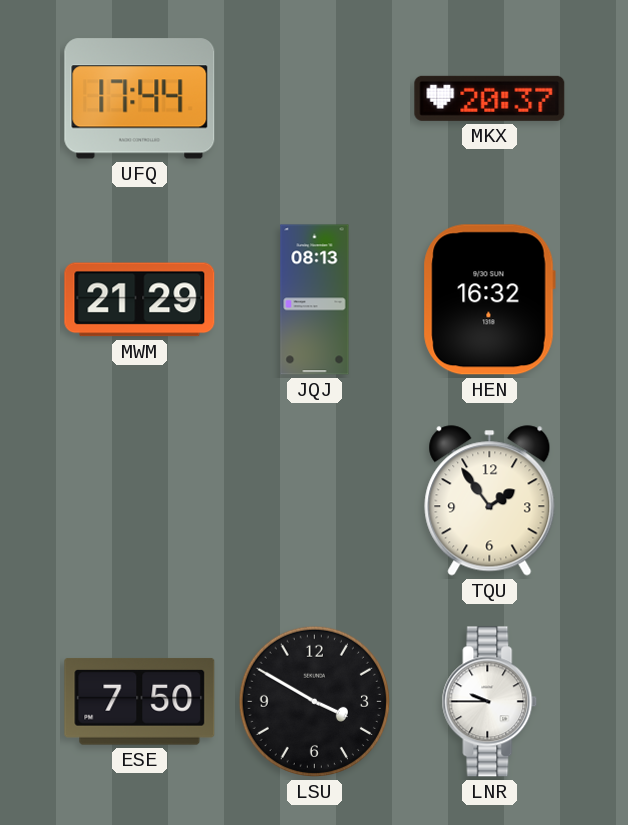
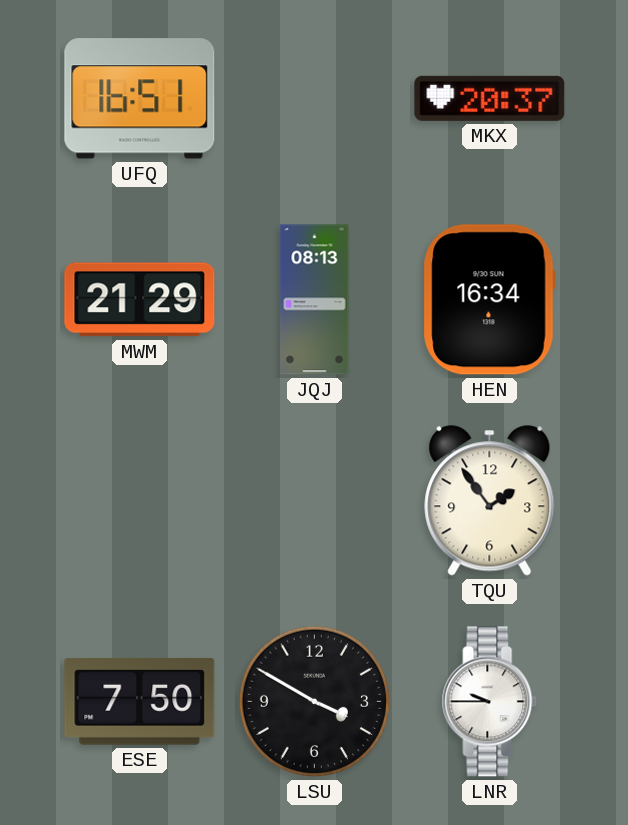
UFQ: 17:44 -> 16:51 (140, 99)
HEN: 16:32 -> 16:34 (489, 300)
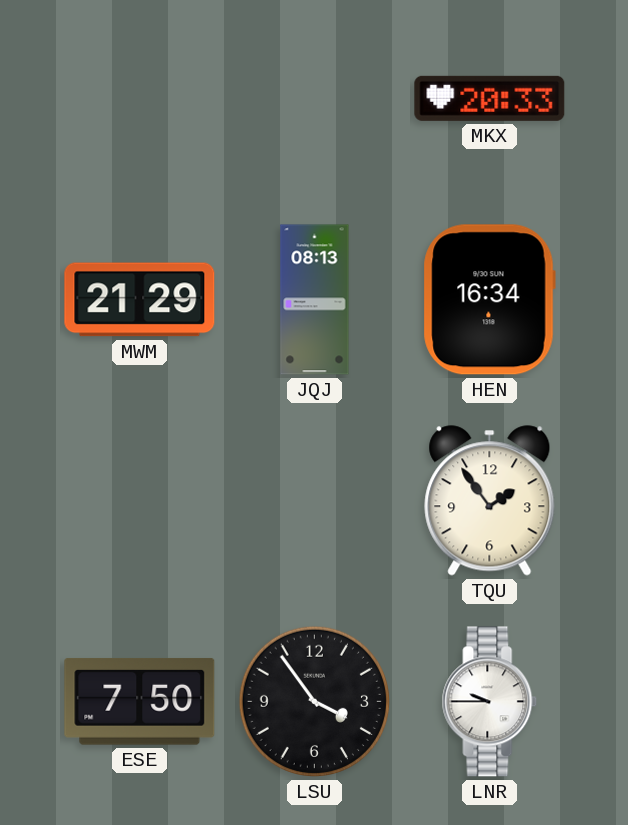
UFQ: 16:51 -> none (140, 99)
MKX: 20:37 -> 20:33 (490, 98)
LSU: 3:50 -> 3:54 (314, 701)
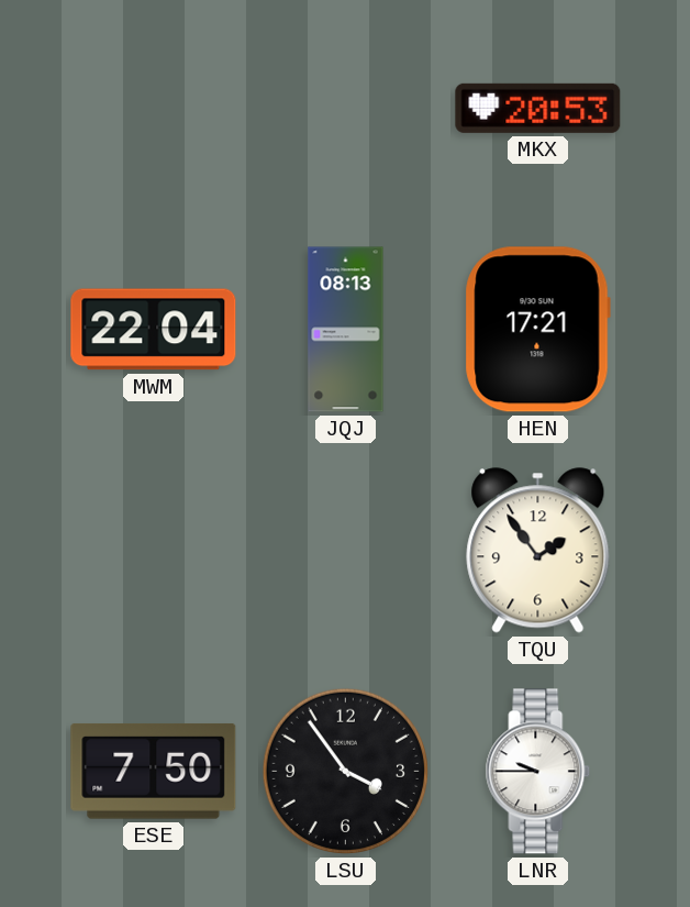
MKX: 20:33 -> 20:53 (538, 108)
MWM: 21:29 -> 22:04 (154, 330)
HEN: 16:34 -> 17:21 (537, 330)
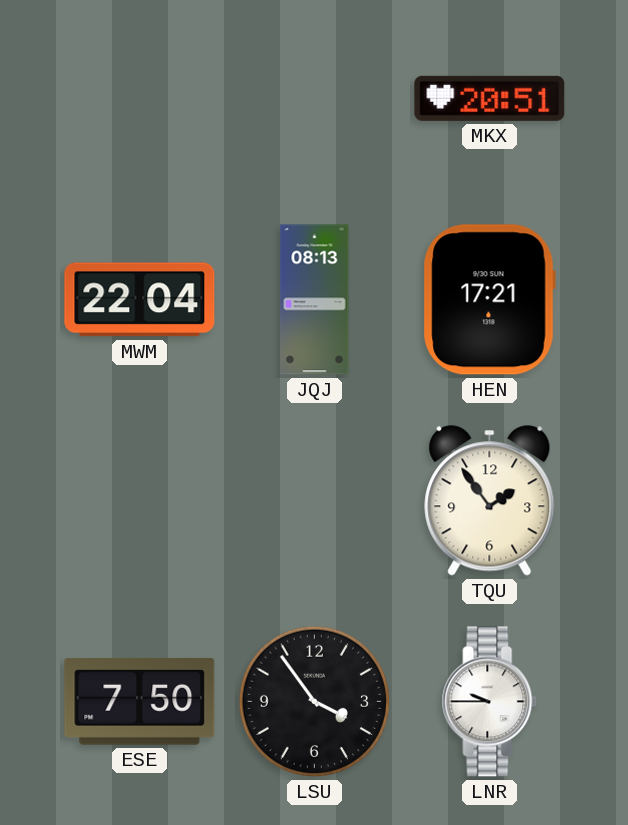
MKX: 20:53 -> 20:51 (490, 98)
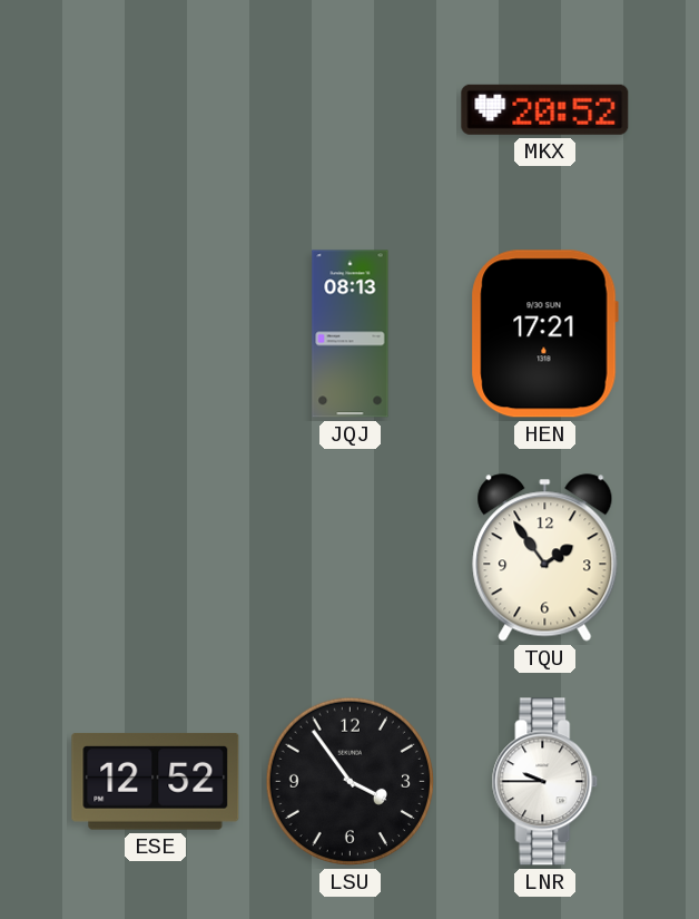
MKX: 20:51 -> 20:52 (545, 109)
MWM: 22:04 -> none (140, 300)
ESE: 7:50 -> 12:52 (156, 781)
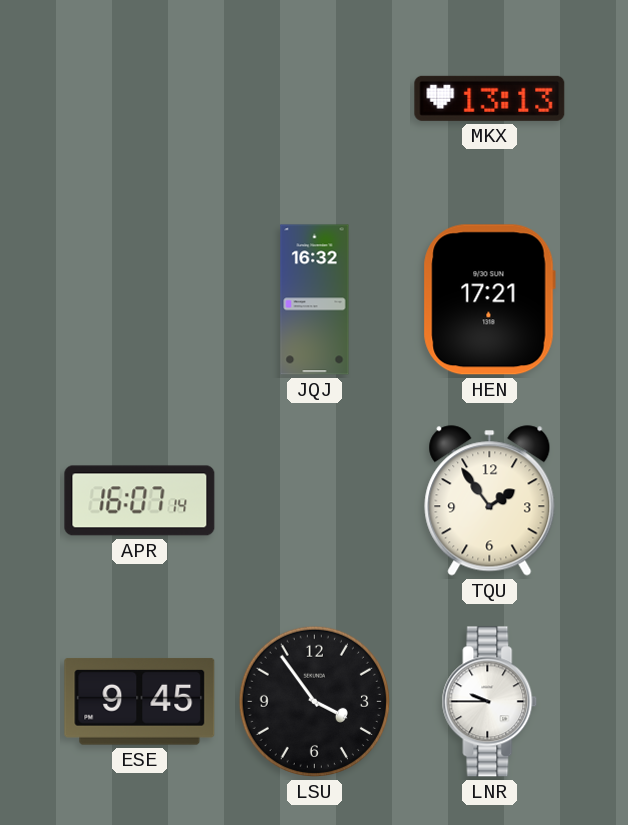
MKX: 20:52 -> 13:13 (490, 98)
JQJ: 08:13 -> 16:32 (315, 300)
APR: none -> 16:07 (140, 501)
ESE: 12:52 -> 9:45 (140, 701)
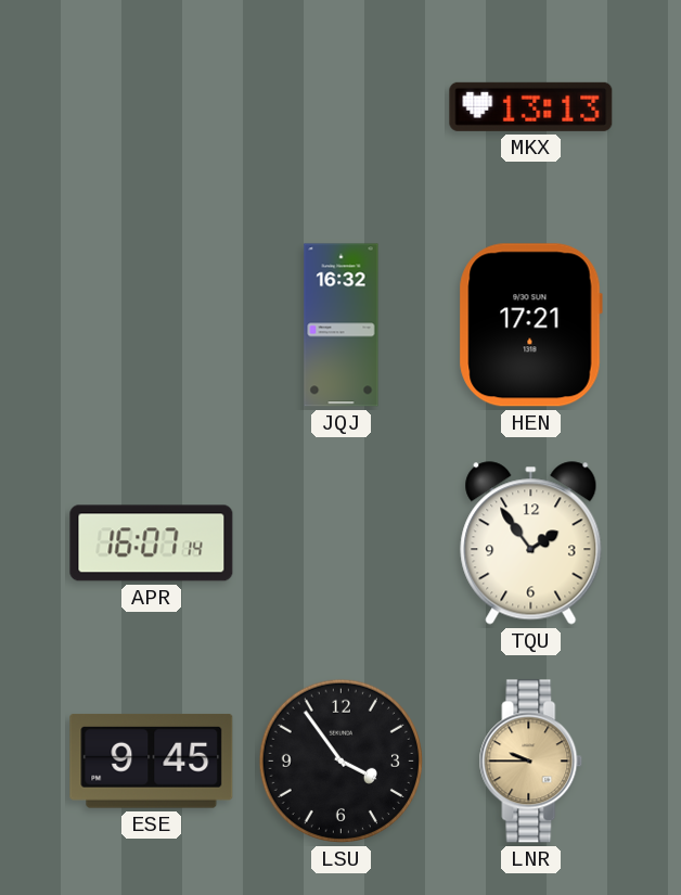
LNR dial: white -> champagne (531, 762)
